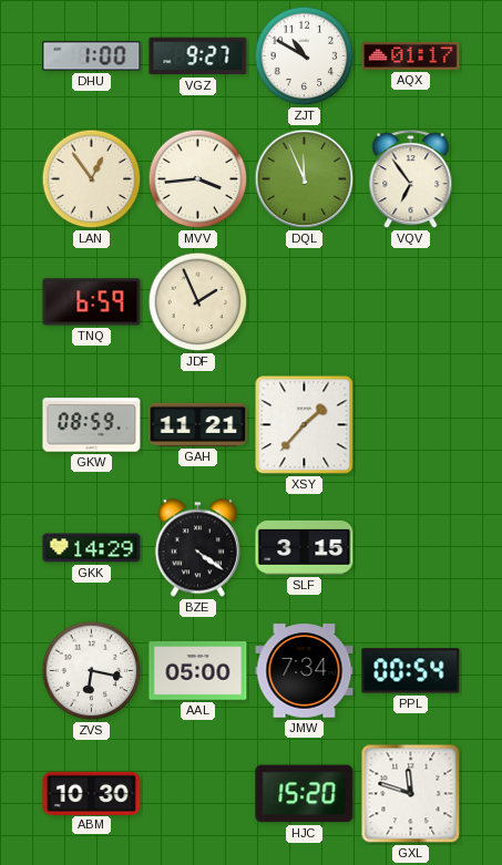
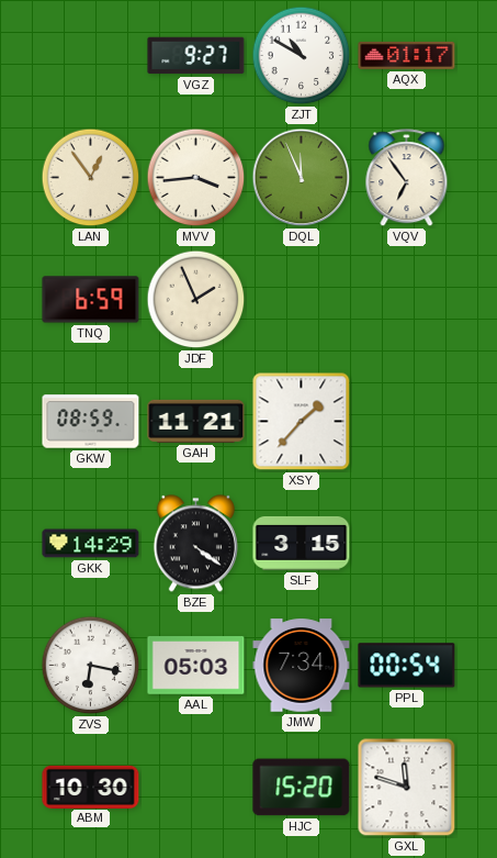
DHU: 1:00 -> none (92, 56)
AAL: 05:00 -> 05:03 (196, 666)
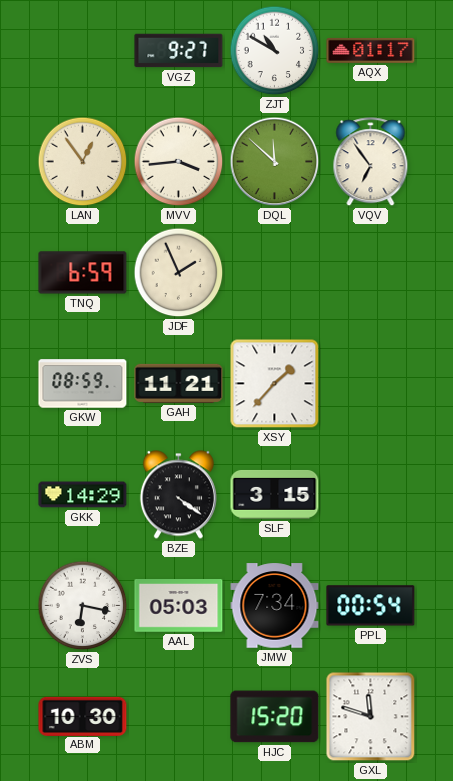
DQL: 11:56 -> 11:52 (275, 162)
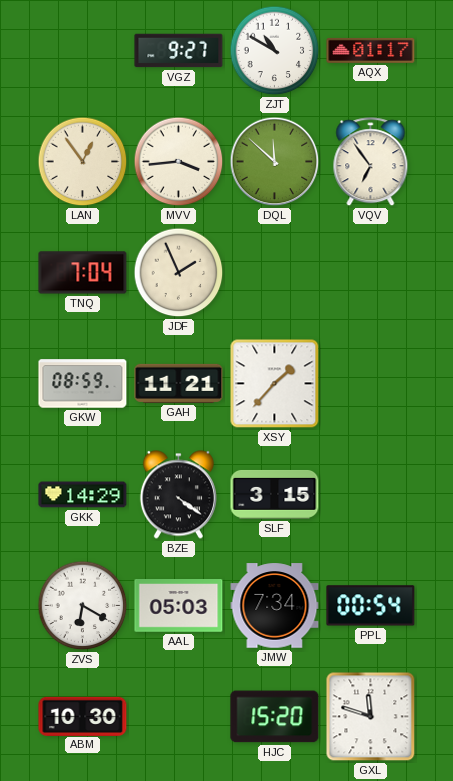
TNQ: 6:59 -> 7:04 (83, 273)
ZVS: 6:17 -> 6:20 (83, 606)
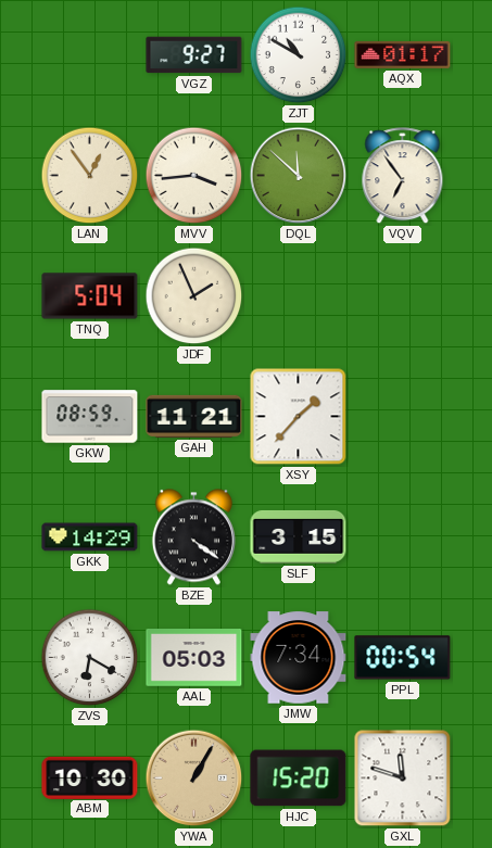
TNQ: 7:04 -> 5:04 (90, 296)
YWA: none -> 1:05 (194, 779)
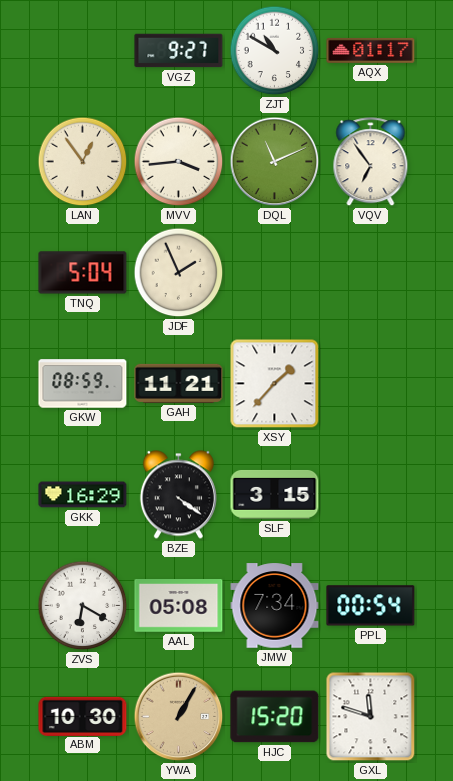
DQL: 11:52 -> 11:11 (275, 162)
GKK: 14:29 -> 16:29 (83, 495)
AAL: 05:03 -> 05:08 (179, 606)
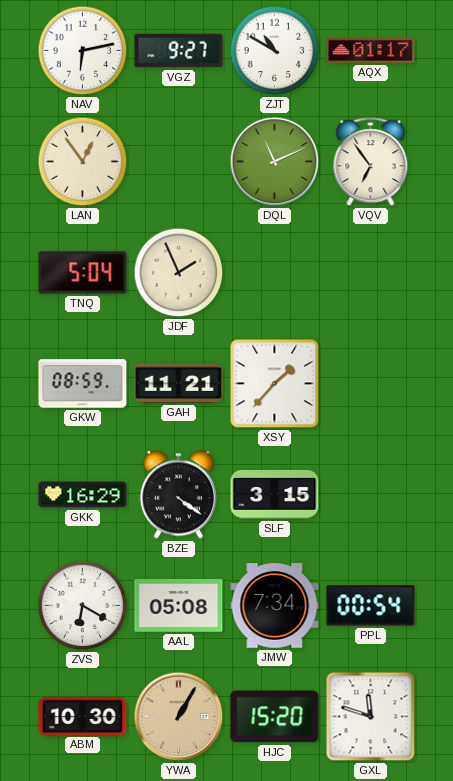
NAV: none -> 6:13 (83, 51)
MVV: 3:44 -> none (179, 162)
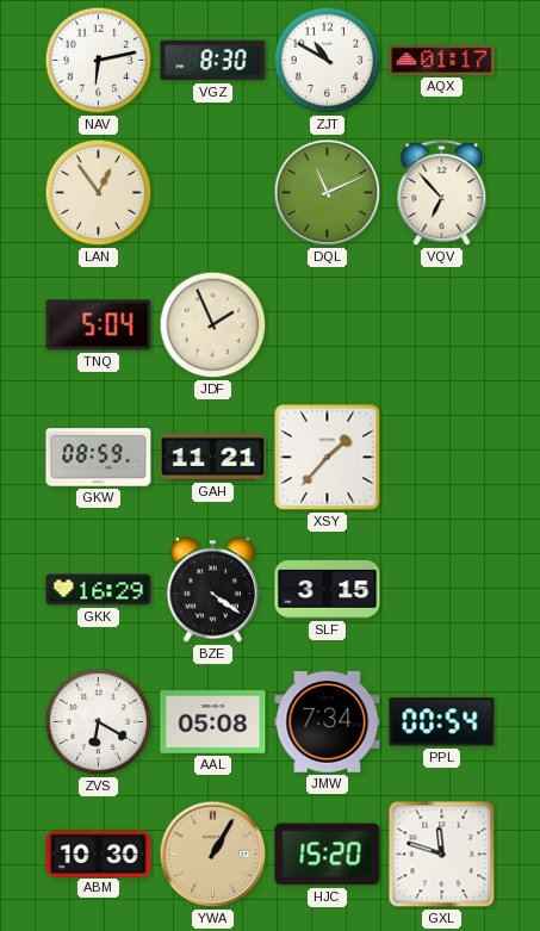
VGZ: 9:27 -> 8:30 (213, 61)
VQV: 6:54 -> 6:53 (442, 193)
